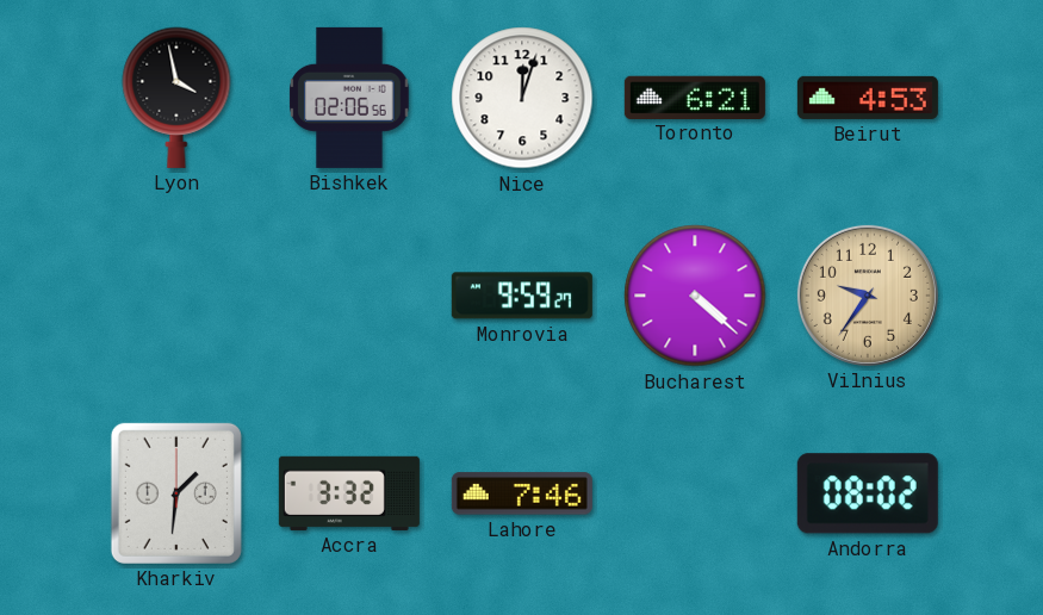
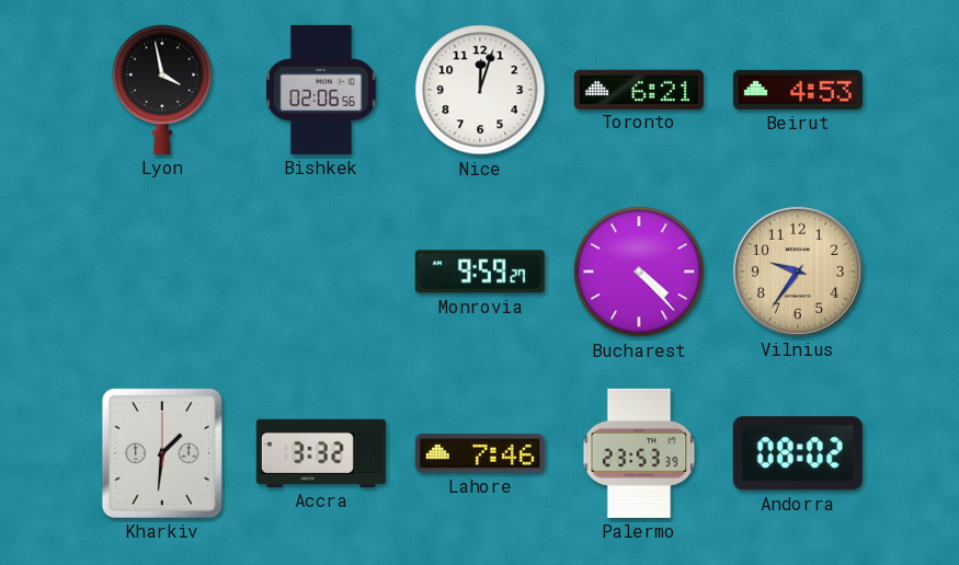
Bucharest: 4:22 -> 4:23 (639, 272)
Palermo: none -> 23:53 (639, 453)
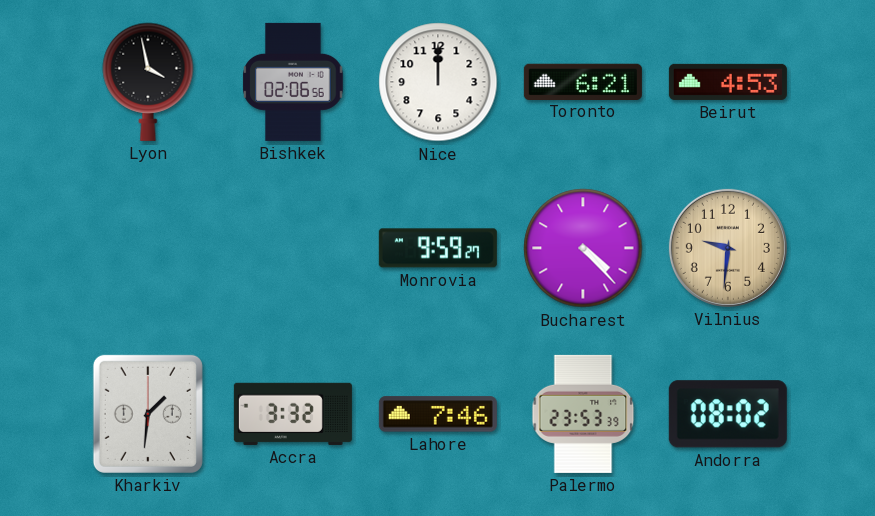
Nice: 12:03 -> 12:00 (438, 82)
Vilnius: 9:36 -> 9:31 (728, 248)
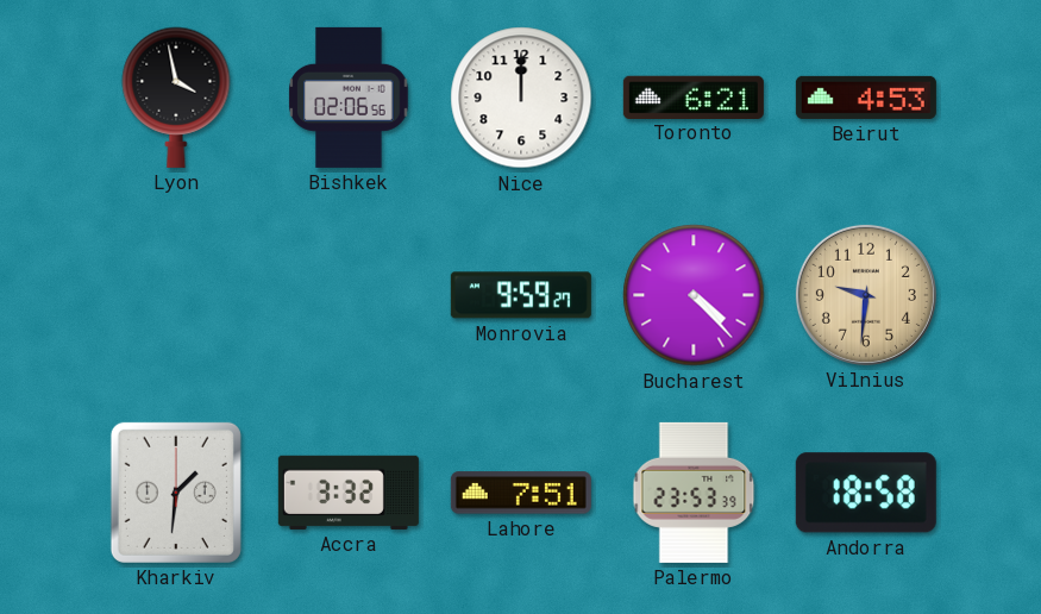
Lahore: 7:46 -> 7:51 (521, 493)
Andorra: 08:02 -> 18:58 (866, 493)
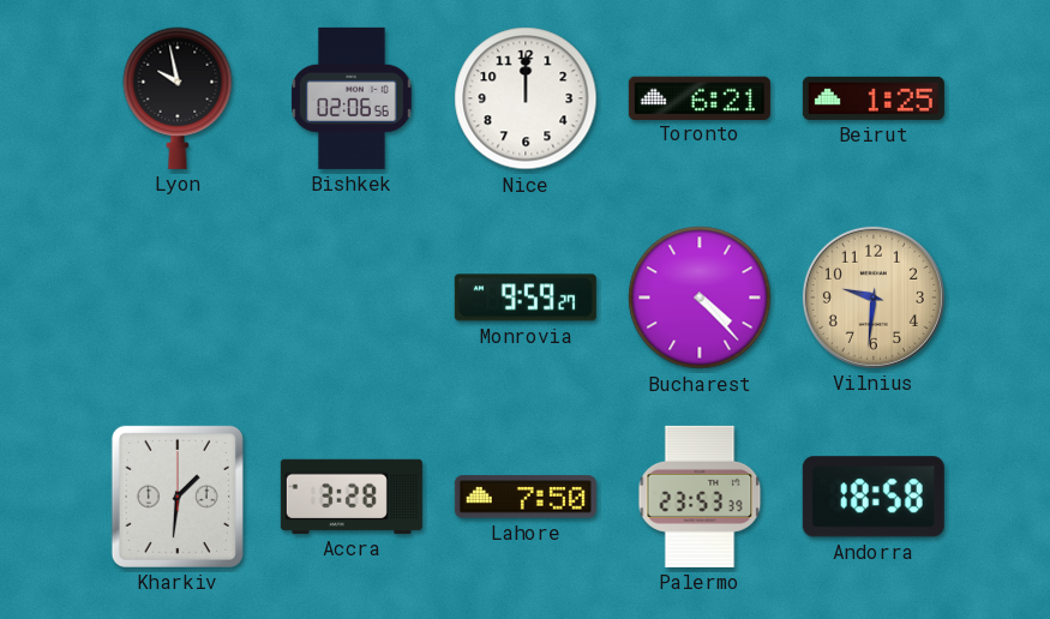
Lyon: 3:58 -> 9:58 (178, 98)
Beirut: 4:53 -> 1:25 (874, 98)
Accra: 3:32 -> 3:28 (352, 497)
Lahore: 7:51 -> 7:50 (526, 497)
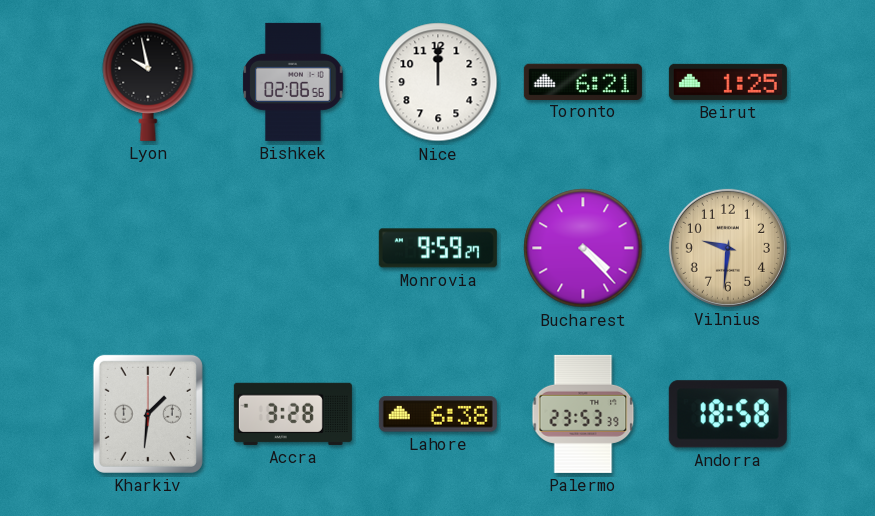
Lahore: 7:50 -> 6:38 (438, 414)
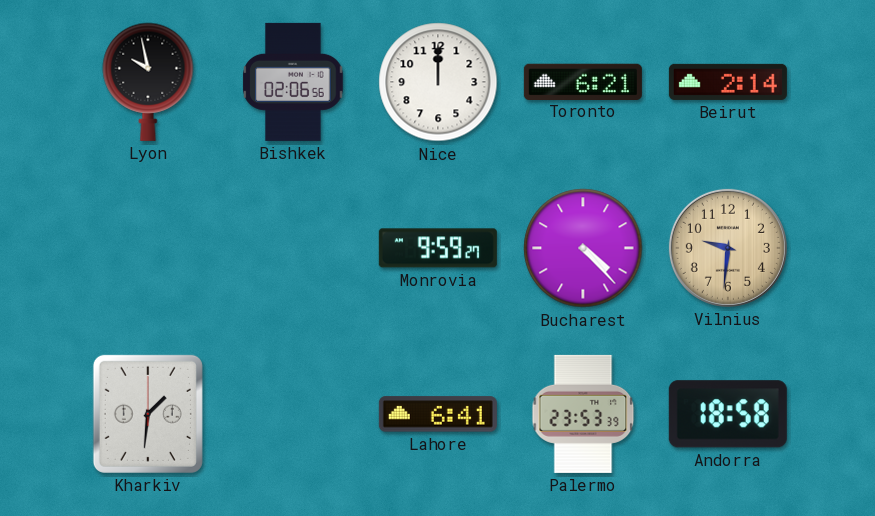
Beirut: 1:25 -> 2:14 (728, 82)
Accra: 3:28 -> none (293, 414)
Lahore: 6:38 -> 6:41 (438, 414)
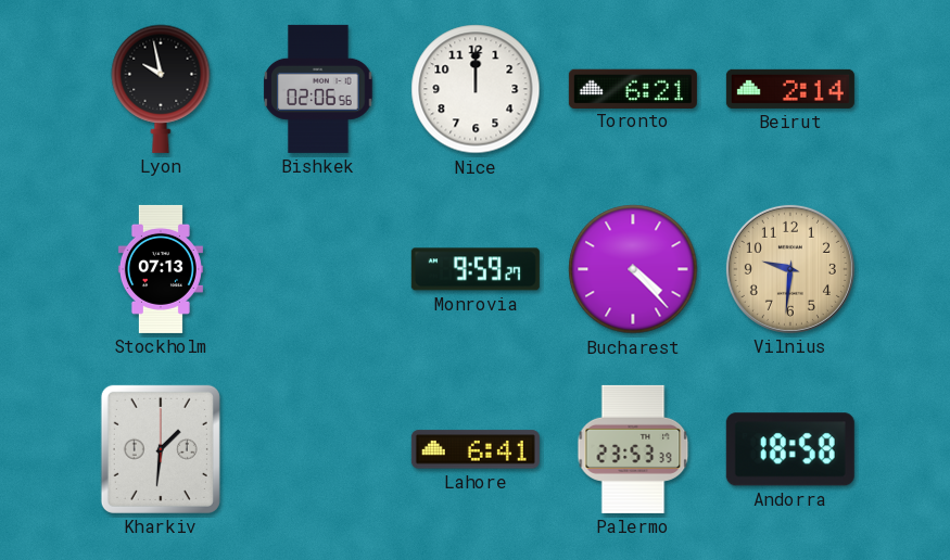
Stockholm: none -> 07:13 (161, 269)
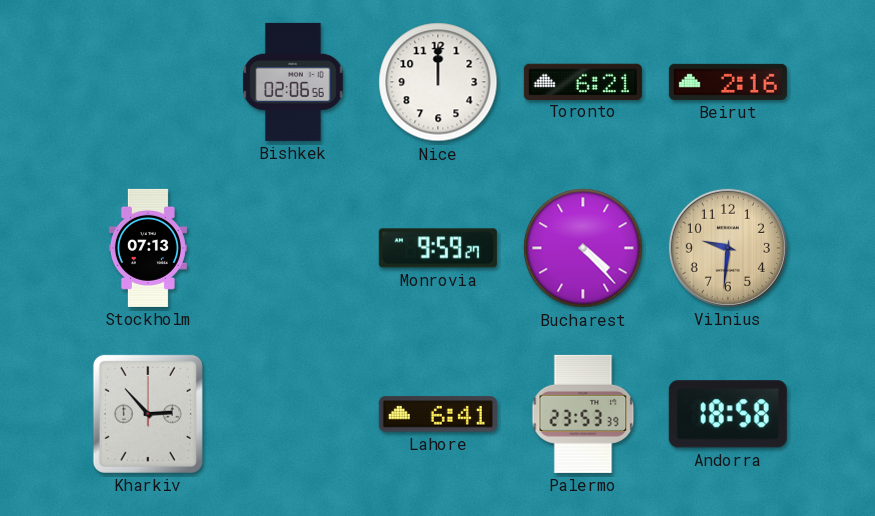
Lyon: 9:58 -> none (161, 89)
Beirut: 2:14 -> 2:16 (728, 82)
Kharkiv: 1:31 -> 2:53 (148, 414)
